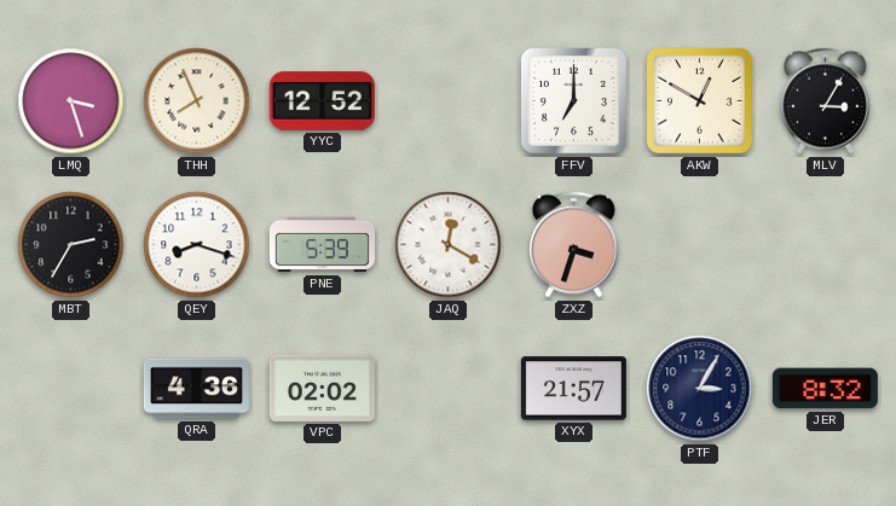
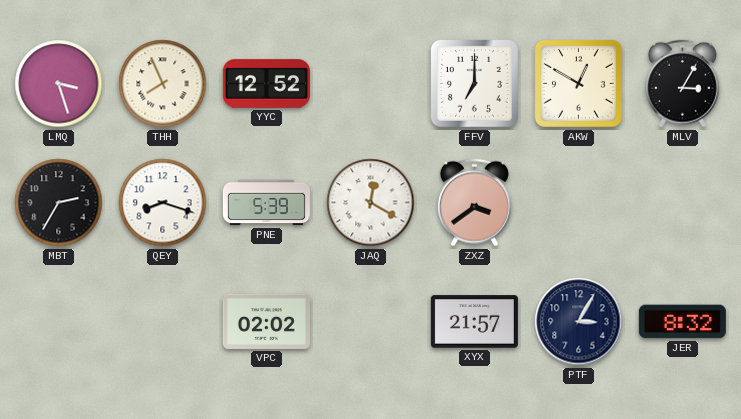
ZXZ: 3:33 -> 3:39 (474, 203)
QRA: 4:36 -> none (196, 389)
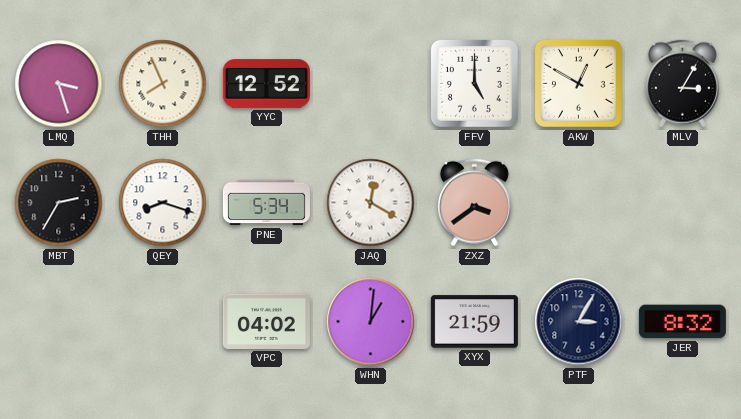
FFV: 7:00 -> 5:00 (474, 83)
PNE: 5:39 -> 5:34 (266, 203)
VPC: 02:02 -> 04:02 (266, 321)
WHN: none -> 1:01 (371, 322)
XYX: 21:57 -> 21:59 (474, 322)
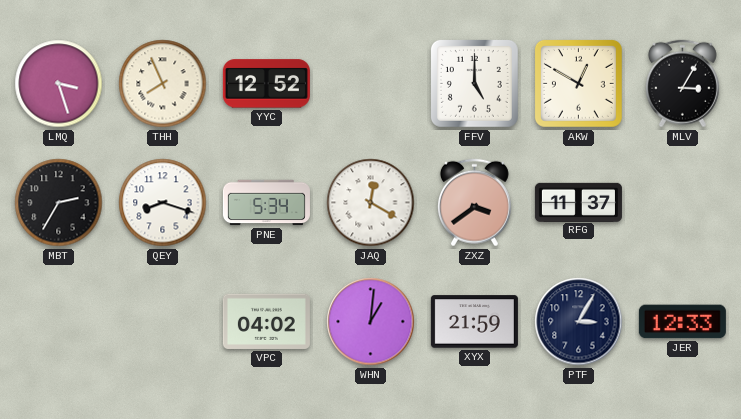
RFG: none -> 11:37 (578, 202)
JER: 8:32 -> 12:33 (682, 322)
